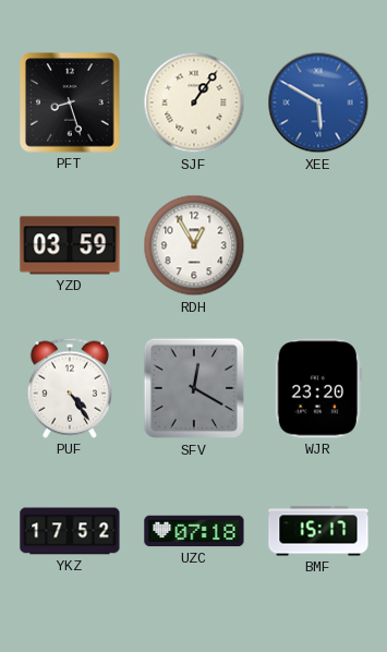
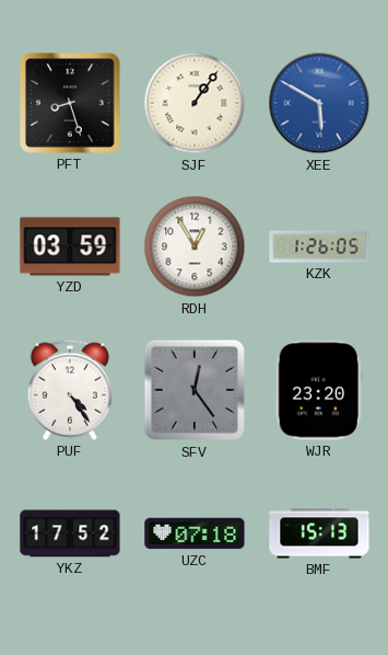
KZK: none -> 1:26 (319, 246)
SFV: 12:20 -> 12:24 (195, 390)
BMF: 15:17 -> 15:13 (319, 533)
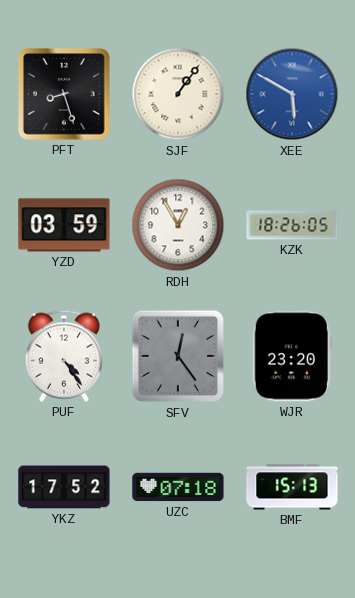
KZK: 1:26 -> 18:26 (292, 225)
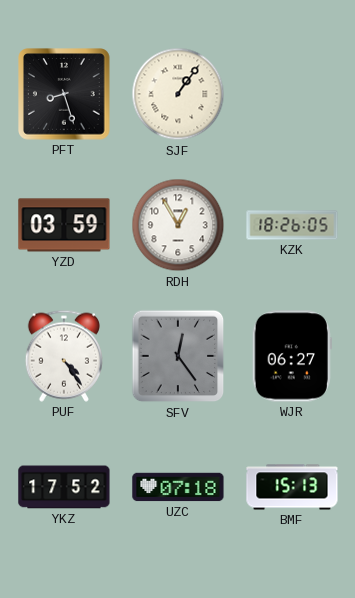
XEE: 5:50 -> none (292, 94)
WJR: 23:20 -> 06:27 (292, 356)
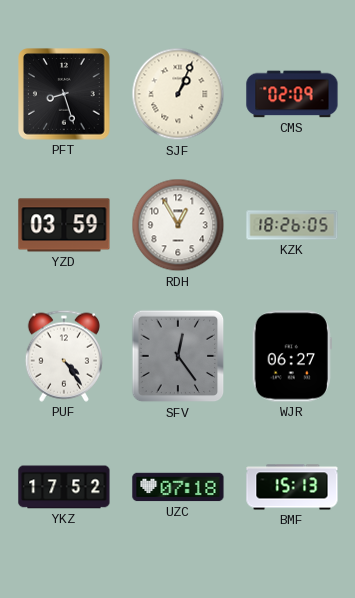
SJF: 1:06 -> 1:04 (178, 94)
CMS: none -> 02:09 (292, 94)
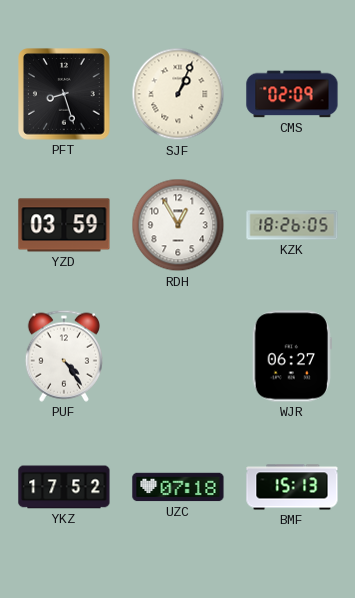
SFV: 12:24 -> none (178, 356)
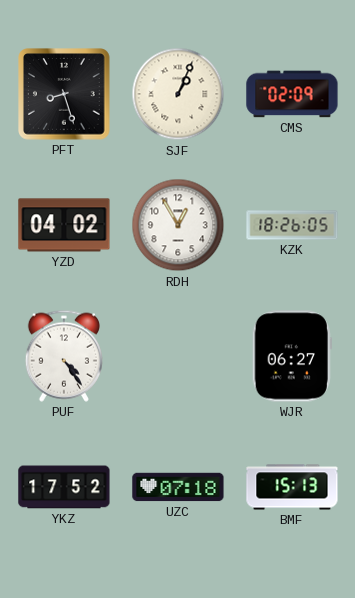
YZD: 03:59 -> 04:02 (64, 225)
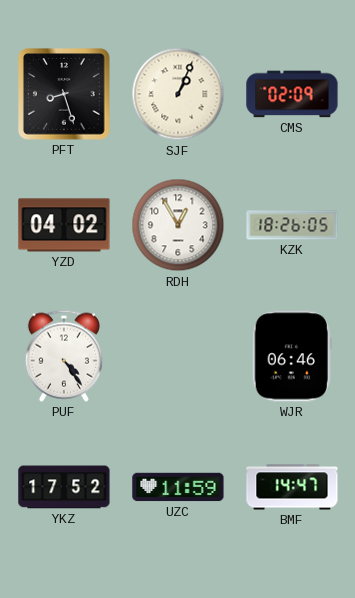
WJR: 06:27 -> 06:46 (292, 356)
UZC: 07:18 -> 11:59 (178, 487)
BMF: 15:13 -> 14:47 (292, 487)
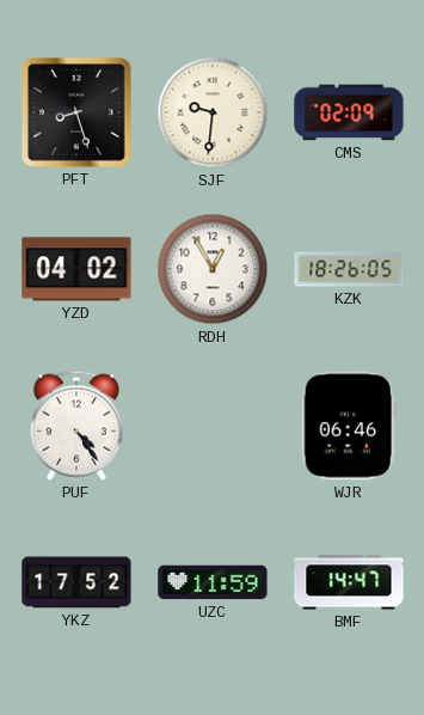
SJF: 1:04 -> 9:31 (213, 112)
